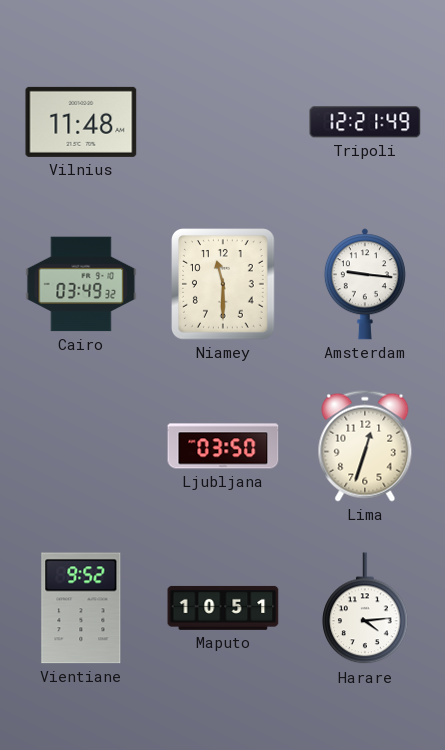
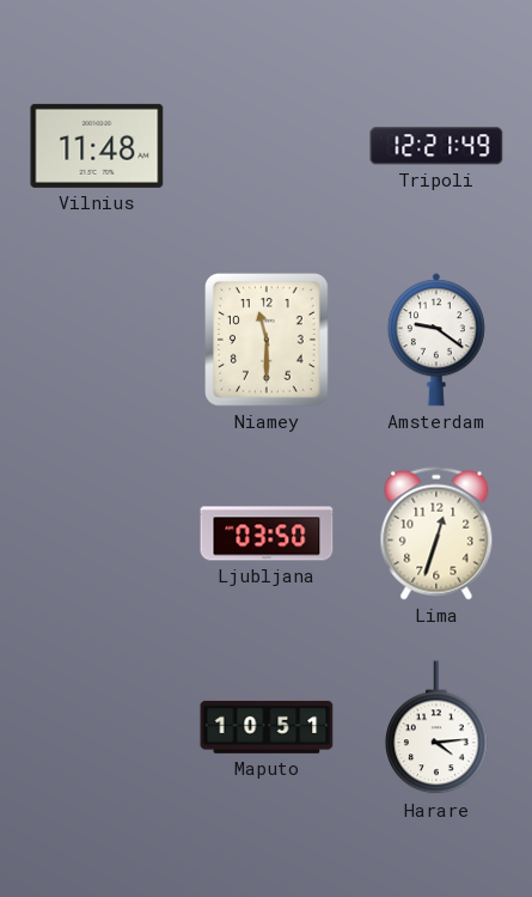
Cairo: 03:49 -> none (81, 284)
Amsterdam: 9:16 -> 9:21 (436, 340)
Vientiane: 9:52 -> none (81, 608)
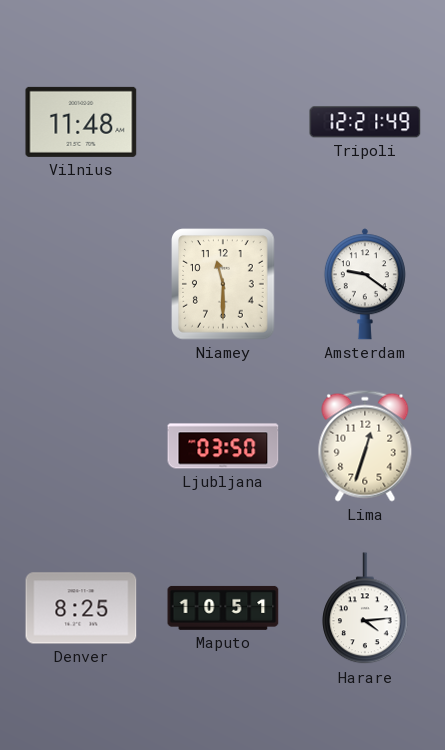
Denver: none -> 8:25 (81, 608)
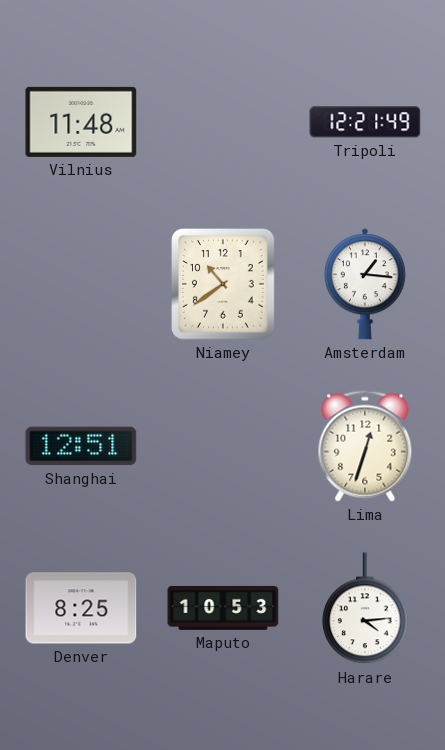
Niamey: 11:30 -> 10:39 (224, 284)
Amsterdam: 9:21 -> 1:16 (365, 284)
Shanghai: none -> 12:51 (81, 446)
Ljubljana: 03:50 -> none (223, 446)
Maputo: 10:51 -> 10:53 (223, 608)
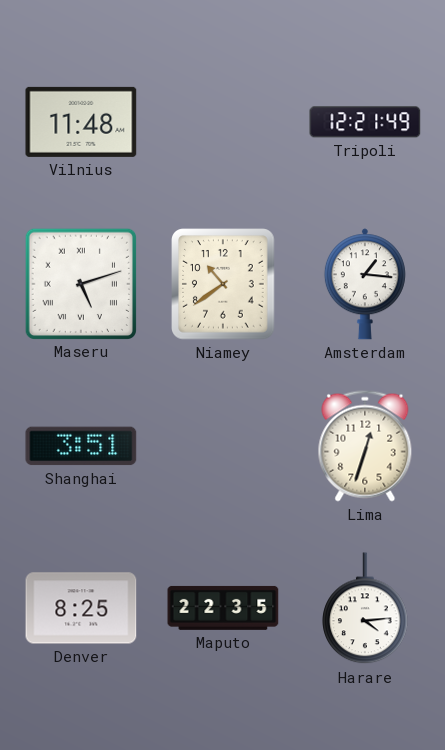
Maseru: none -> 5:12 (80, 283)
Shanghai: 12:51 -> 3:51 (81, 446)
Maputo: 10:53 -> 22:35 (223, 608)
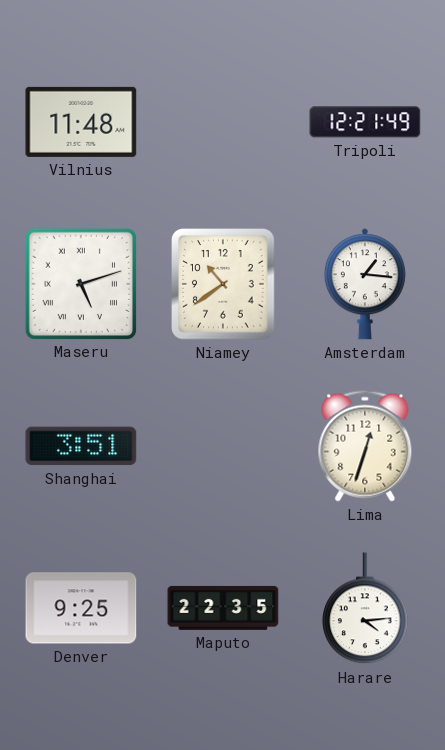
Denver: 8:25 -> 9:25 (81, 608)
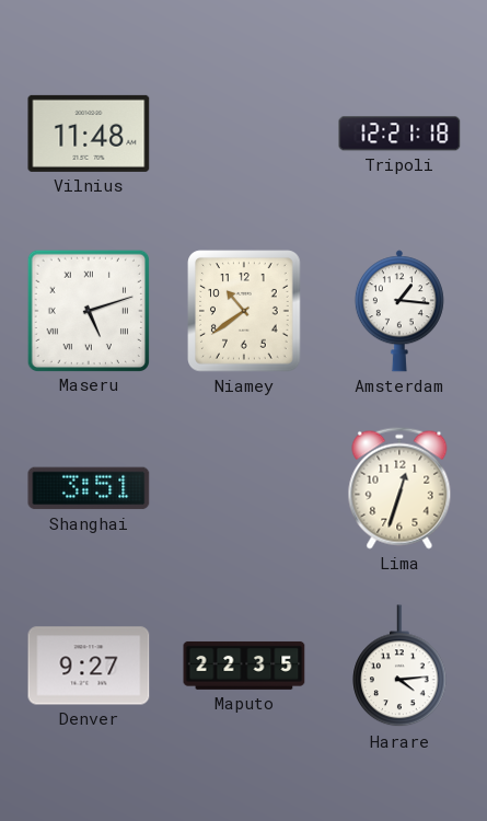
Tripoli: 12:21:49 -> 12:21:18 (399, 134)
Denver: 9:25 -> 9:27 (89, 666)
